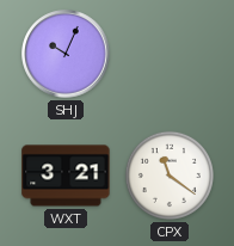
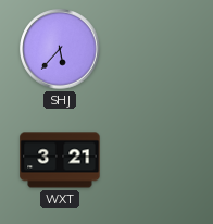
SHJ: 10:04 -> 5:37 (60, 49)
CPX: 11:21 -> none (170, 176)
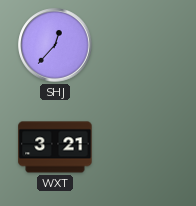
SHJ: 5:37 -> 12:37 (55, 45)
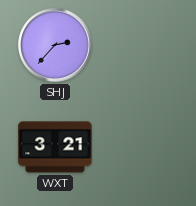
SHJ: 12:37 -> 2:37 (55, 45)
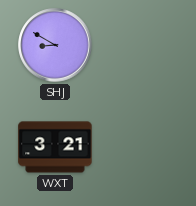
SHJ: 2:37 -> 8:50 (55, 45)
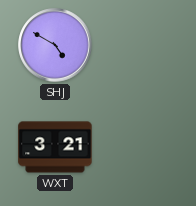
SHJ: 8:50 -> 4:50 (55, 45)
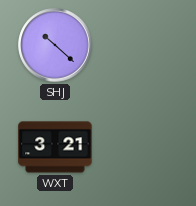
SHJ: 4:50 -> 10:22 (55, 45)
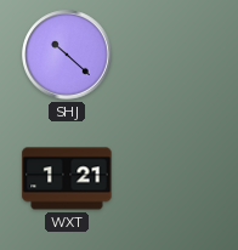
WXT: 3:21 -> 1:21 (67, 178)
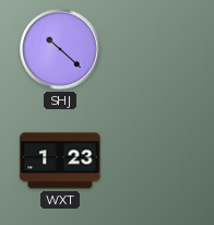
WXT: 1:21 -> 1:23 (60, 161)
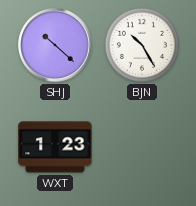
BJN: none -> 10:25 (142, 45)
